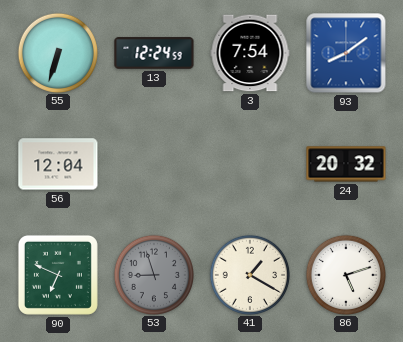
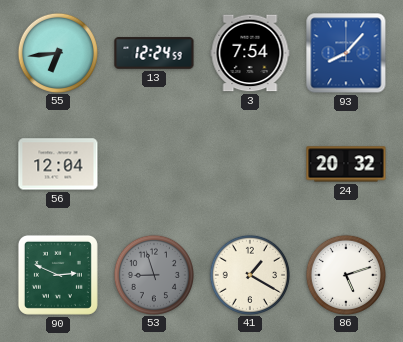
55: 6:33 -> 6:44 (57, 52)
93: 8:09 -> 8:07 (346, 53)
90: 6:49 -> 2:49 (58, 275)
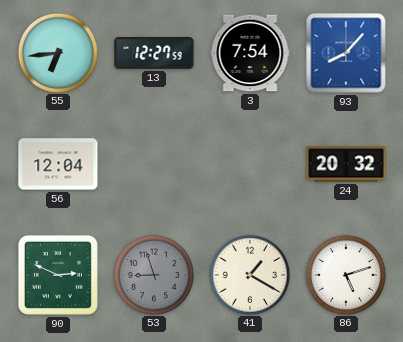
13: 12:24 -> 12:27 (154, 53)
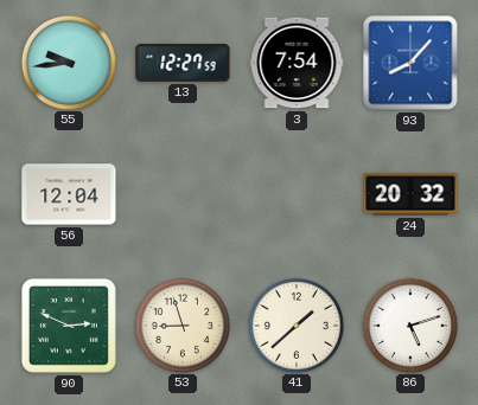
55: 6:44 -> 9:44 (68, 62)
53 dial: grey -> cream (181, 324)
41: 1:20 -> 1:38 (295, 324)
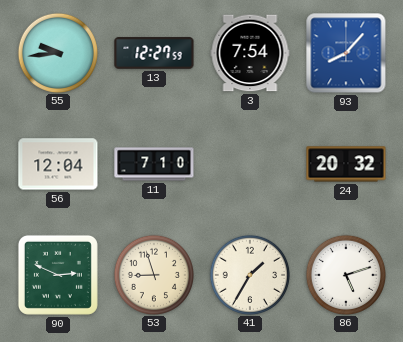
11: none -> 7:10 (154, 164)
41: 1:38 -> 1:35 (249, 274)
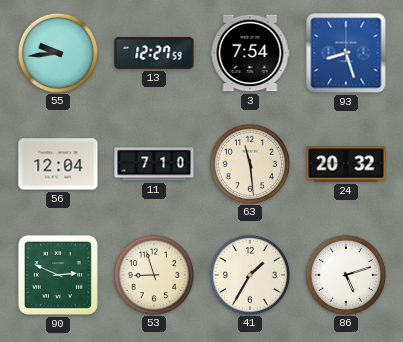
93: 8:07 -> 8:27 (346, 53)
63: none -> 11:29 (249, 163)
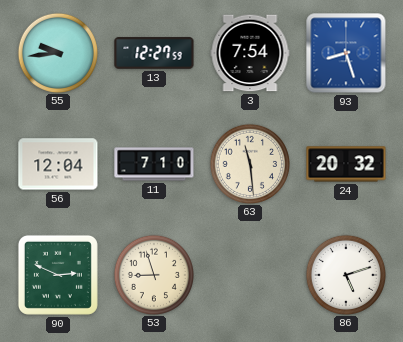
41: 1:35 -> none (249, 274)
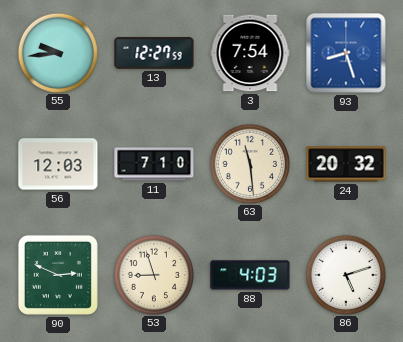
56: 12:04 -> 12:03 (58, 164)
88: none -> 4:03 (250, 275)
